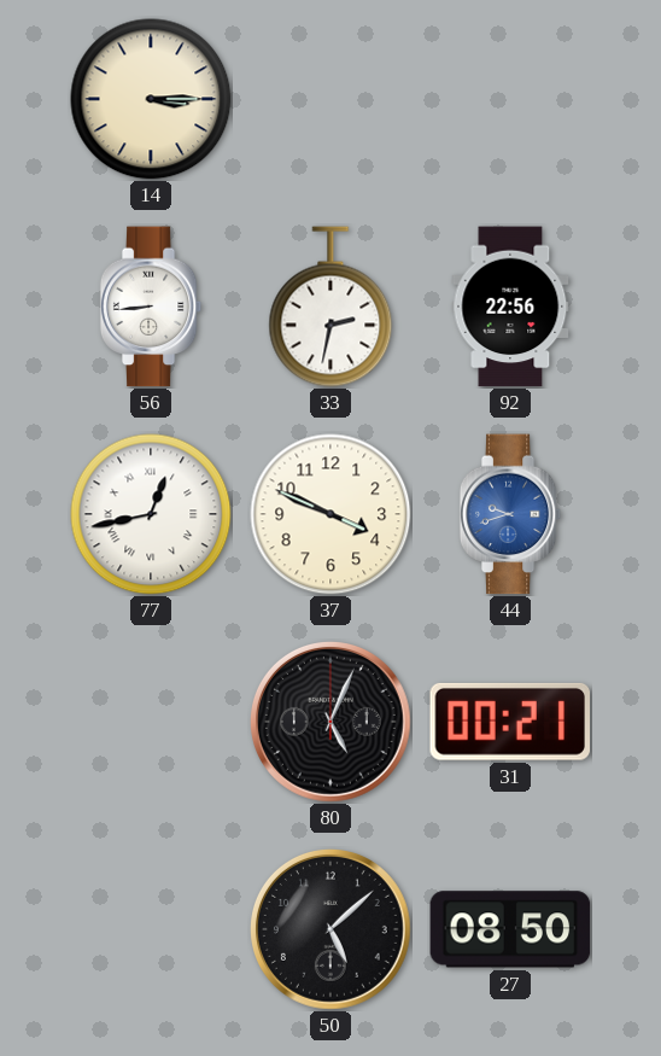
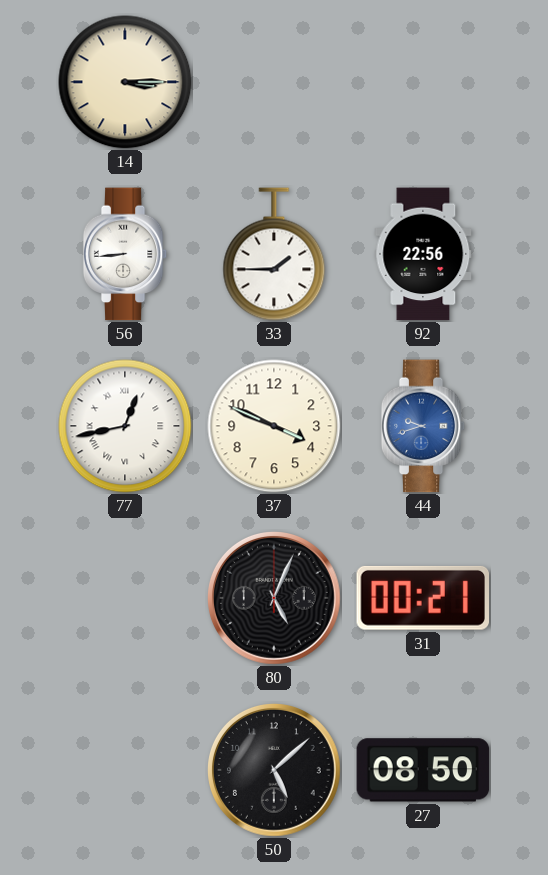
33: 2:32 -> 1:45 (274, 254)
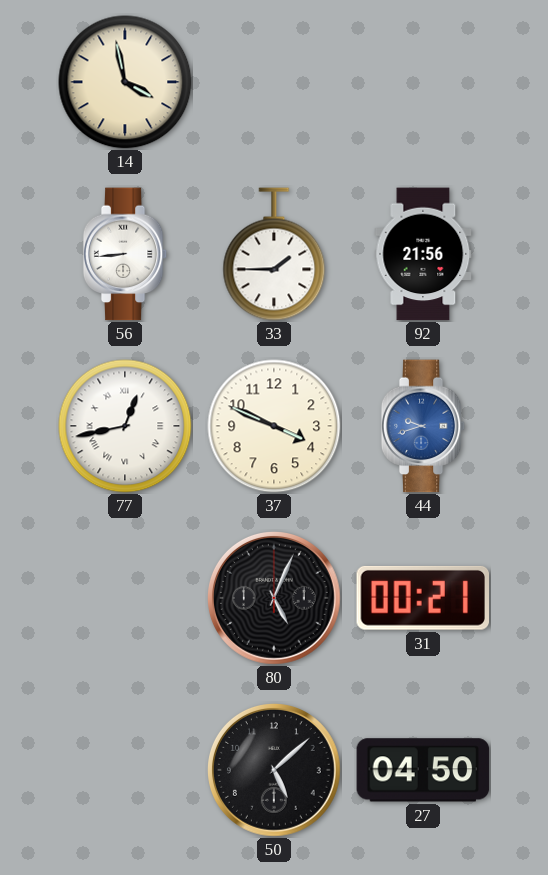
14: 3:15 -> 3:58 (125, 82)
92: 22:56 -> 21:56 (423, 254)
27: 08:50 -> 04:50 (423, 770)
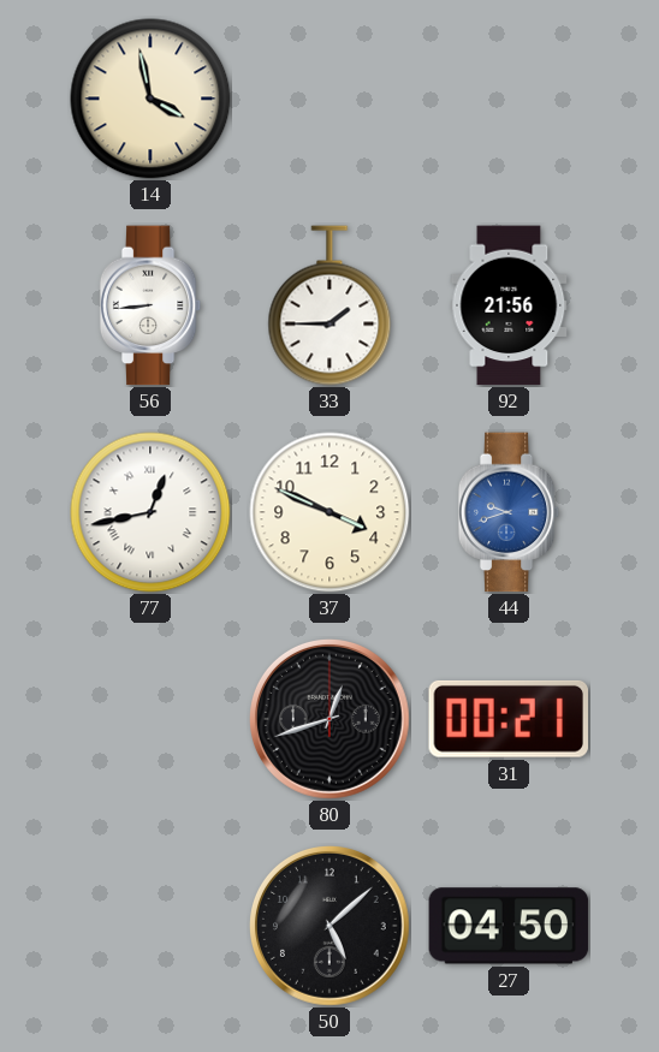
80: 5:04 -> 12:42 (331, 720)
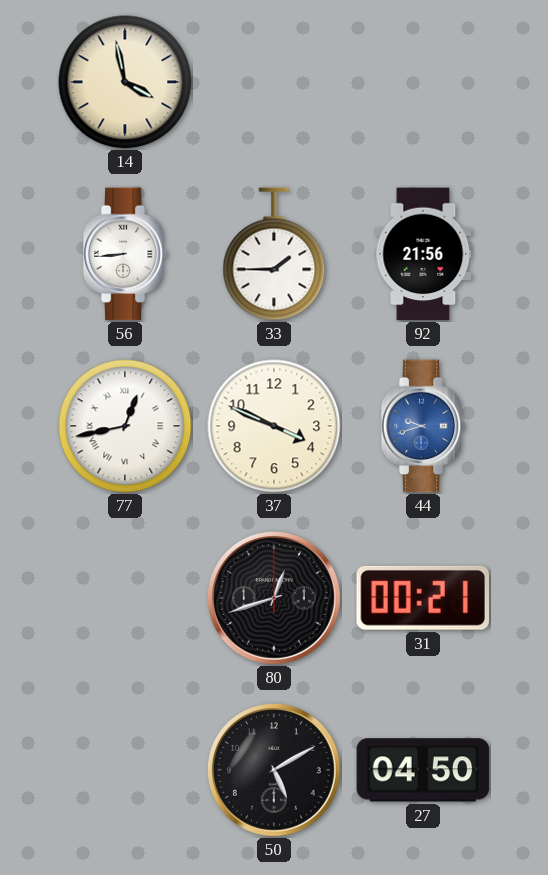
50: 5:08 -> 5:10 (275, 771)
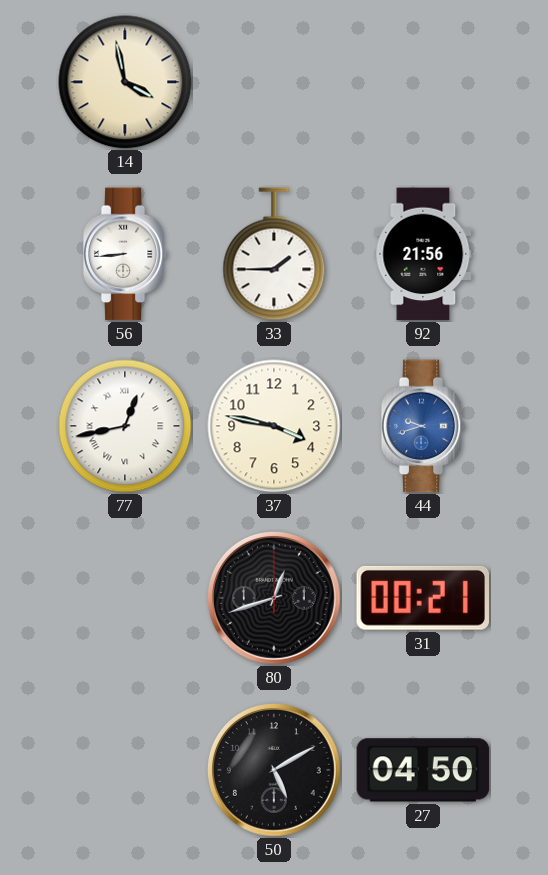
37: 3:49 -> 3:47 (274, 426)
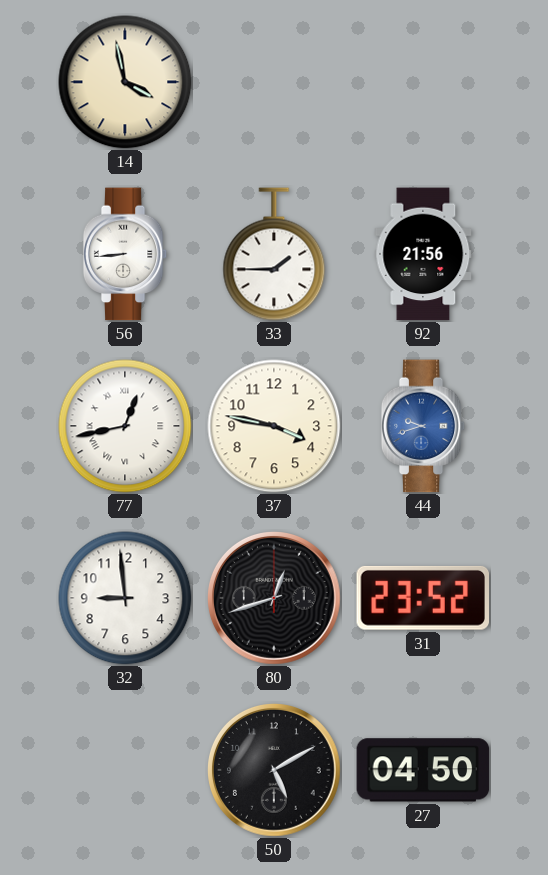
32: none -> 8:59 (125, 598)
31: 00:21 -> 23:52 (423, 598)
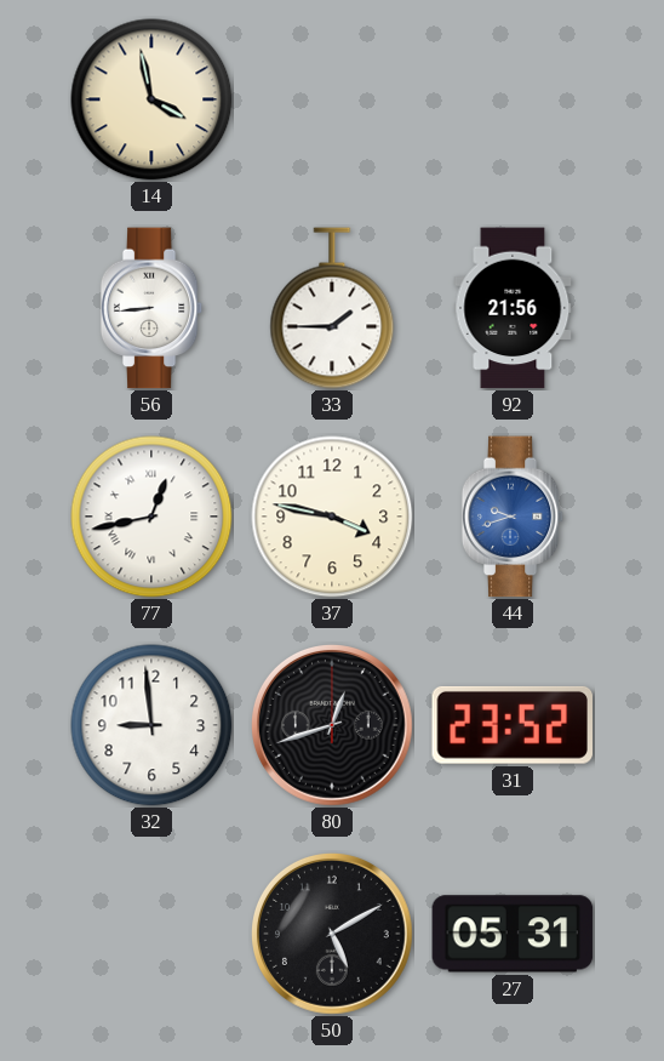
27: 04:50 -> 05:31 (513, 934)
